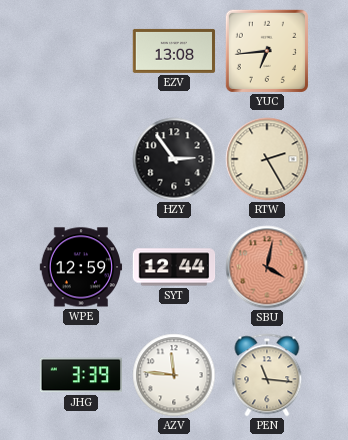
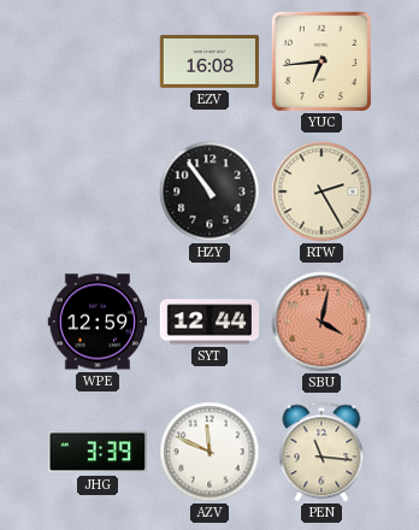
EZV: 13:08 -> 16:08 (209, 61)
HZY: 2:54 -> 10:54 (209, 192)
AZV: 11:46 -> 11:49 (209, 452)
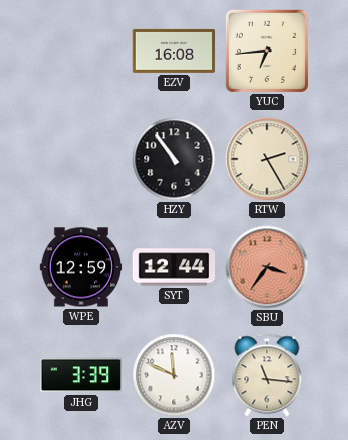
SBU: 4:02 -> 3:36 (267, 267)
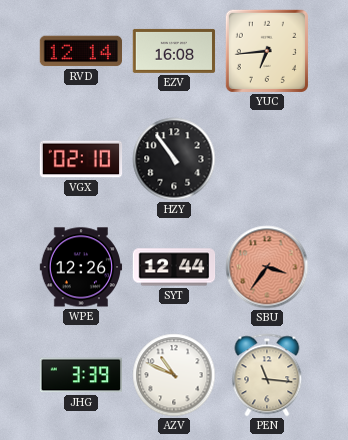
RVD: none -> 12:14 (80, 51)
VGX: none -> 02:10 (81, 159)
RTW: 2:25 -> none (267, 159)
WPE: 12:59 -> 12:26 (81, 267)
AZV: 11:49 -> 10:49 (174, 375)
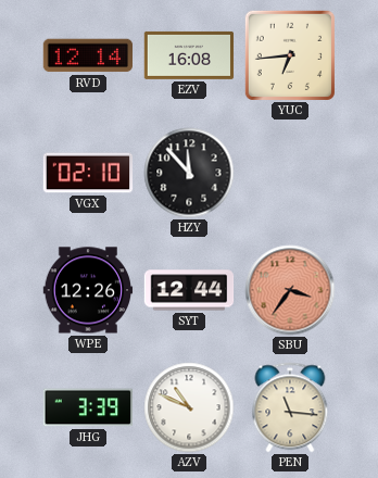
HZY: 10:54 -> 11:53 (189, 173)
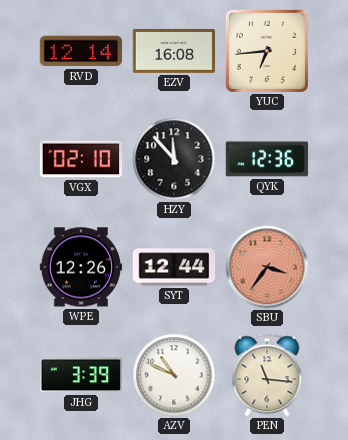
QYK: none -> 12:36 (267, 159)
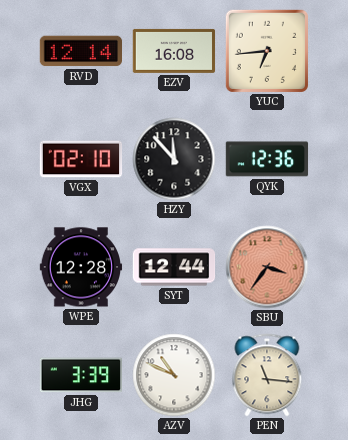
WPE: 12:26 -> 12:28 (81, 267)
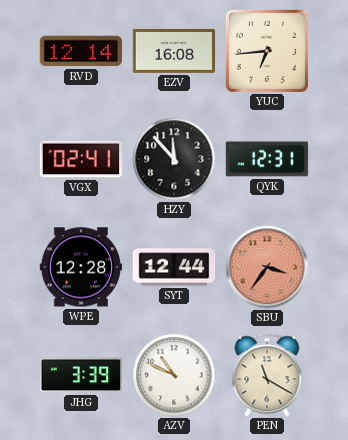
VGX: 02:10 -> 02:41 (81, 159)
QYK: 12:36 -> 12:31 (267, 159)
PEN: 11:16 -> 11:20 (267, 375)
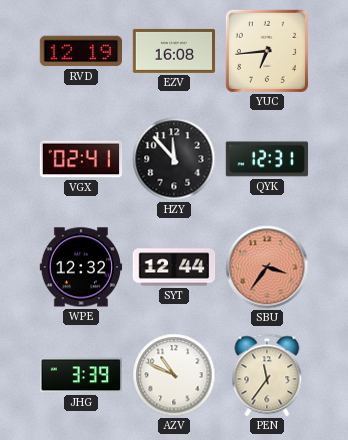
RVD: 12:14 -> 12:19 (80, 51)
WPE: 12:28 -> 12:32 (81, 267)
PEN: 11:20 -> 11:36 (267, 375)
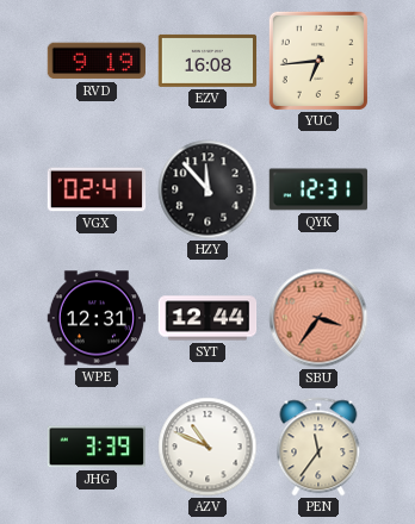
RVD: 12:19 -> 9:19 (95, 61)
WPE: 12:32 -> 12:31 (97, 318)
